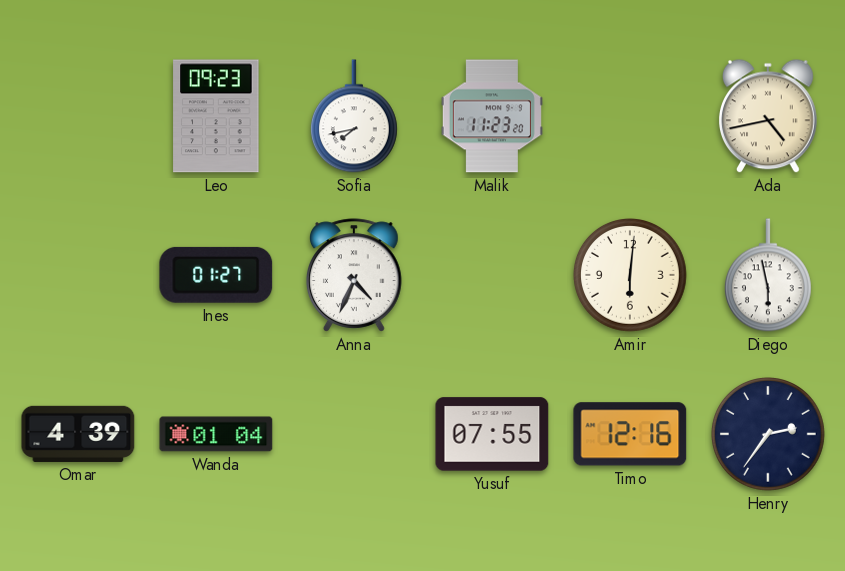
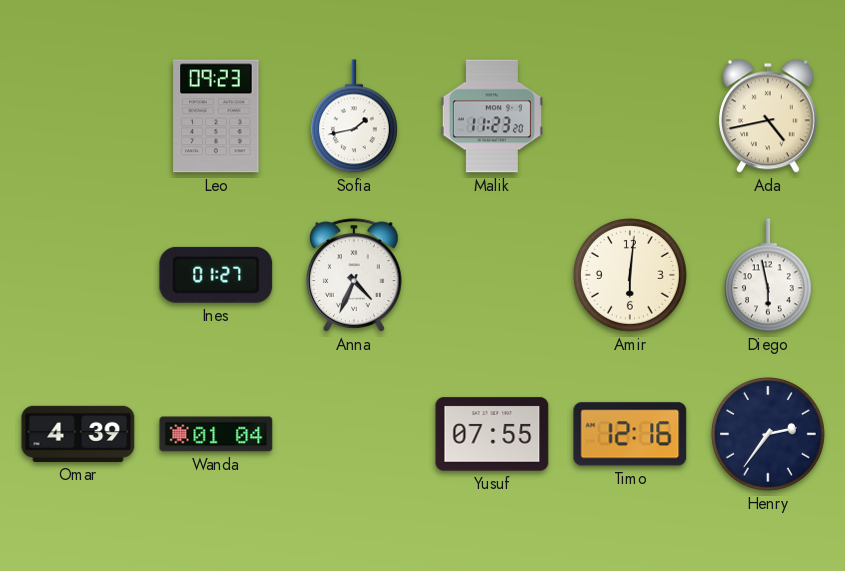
Sofia: 7:43 -> 1:43 (354, 116)
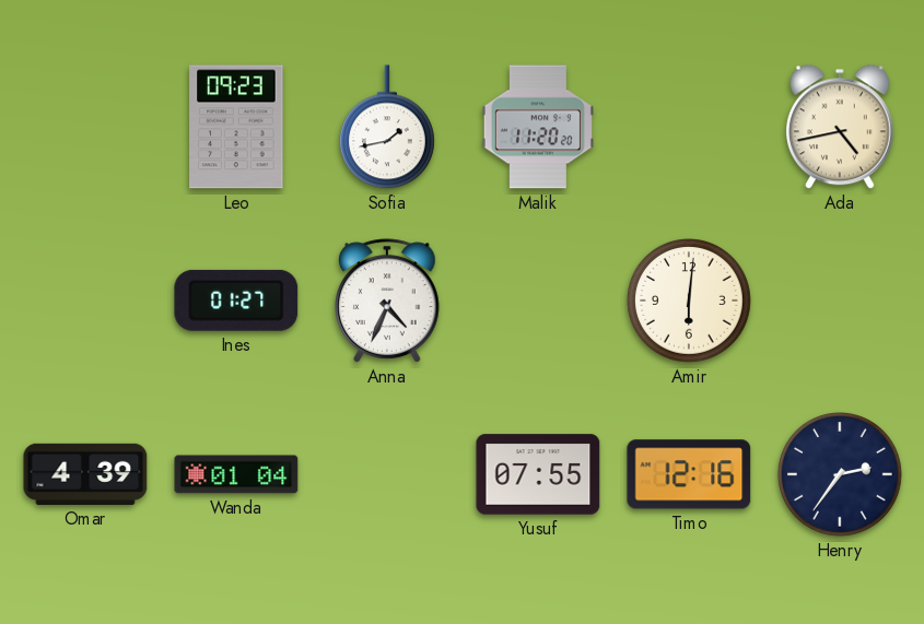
Malik: 11:23 -> 11:20 (538, 127)
Diego: 5:58 -> none (768, 275)
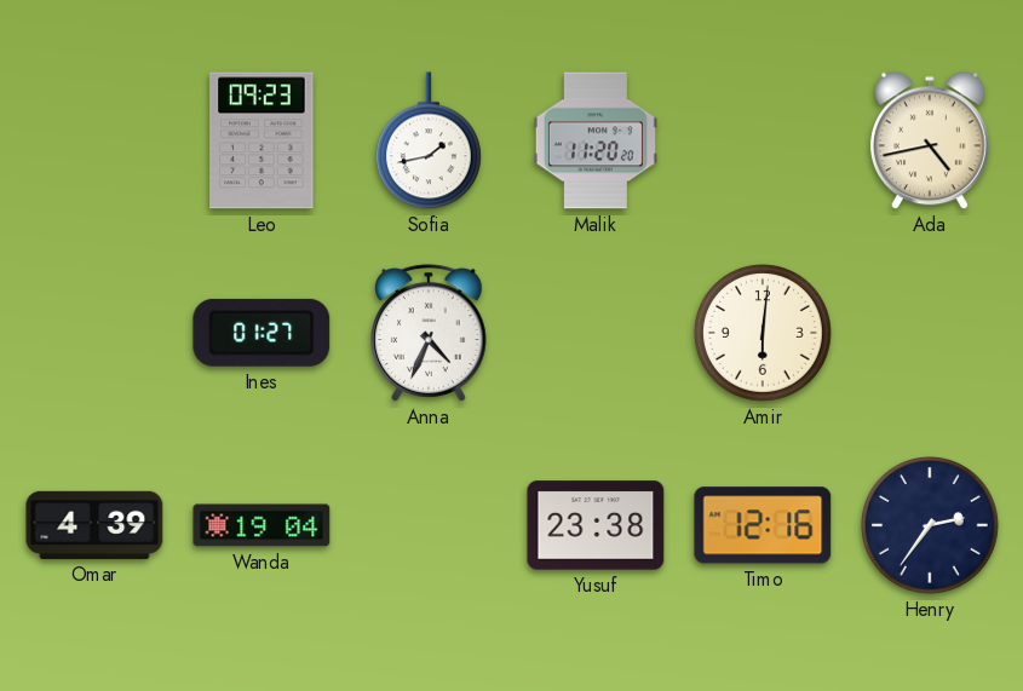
Wanda: 01:04 -> 19:04 (262, 525)
Yusuf: 07:55 -> 23:38 (596, 525)
